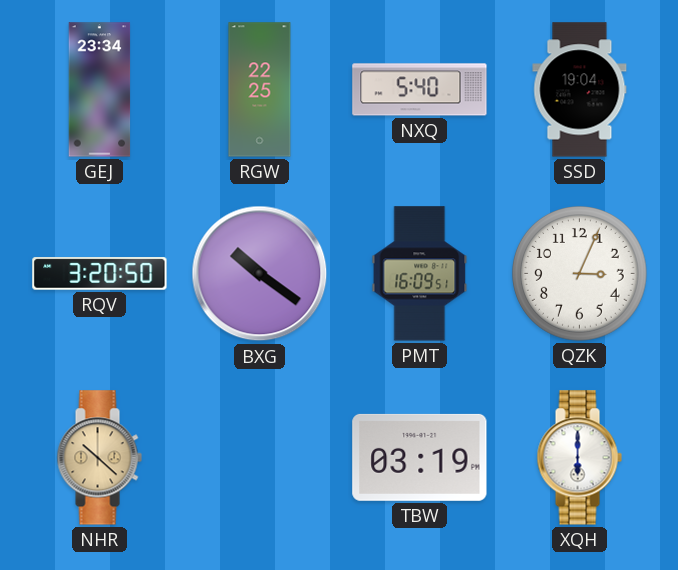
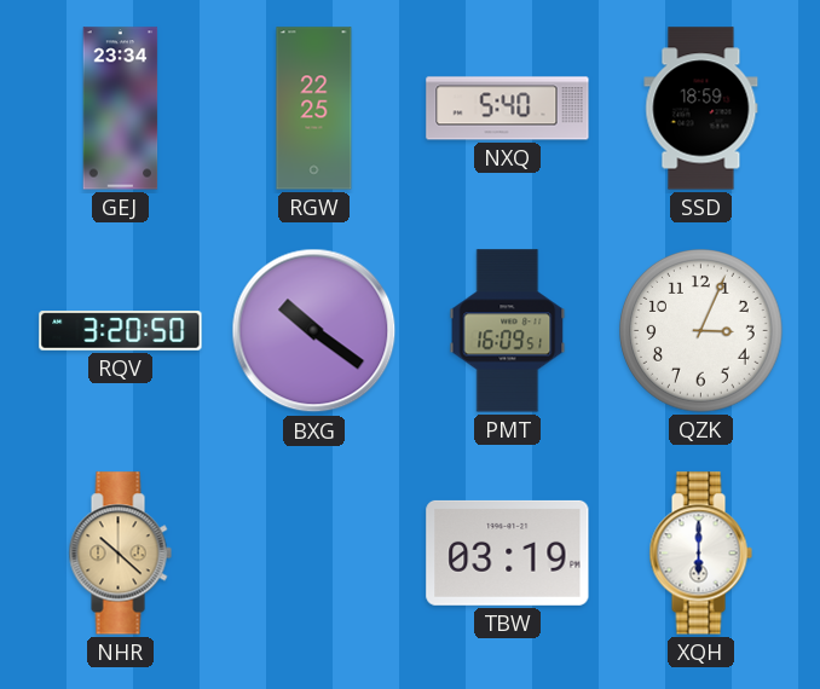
SSD: 19:04 -> 18:59 (701, 109)
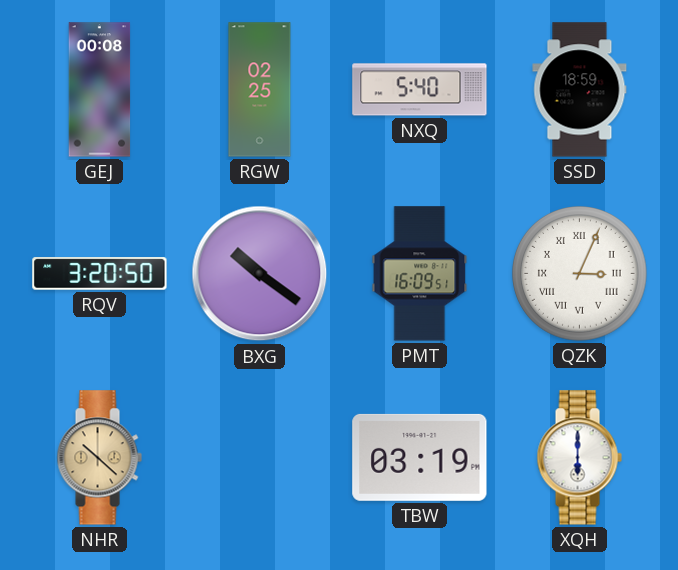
GEJ: 23:34 -> 00:08 (100, 90)
RGW: 22:25 -> 02:25 (260, 90)
QZK numerals: Arabic -> Roman (580, 274)
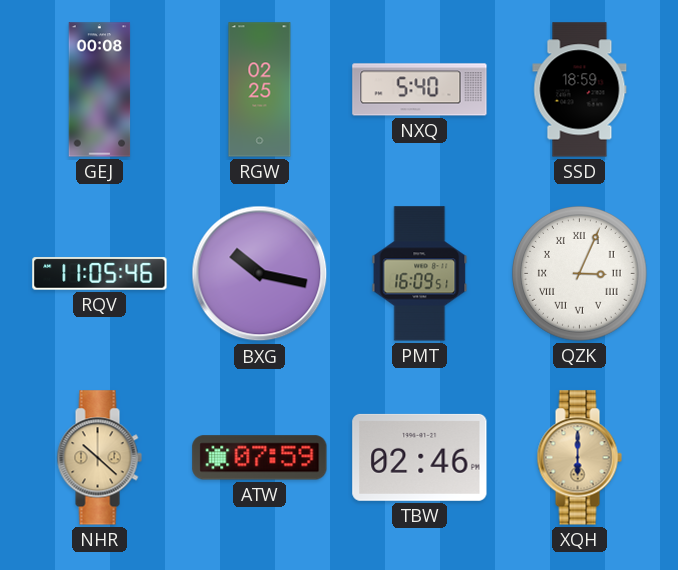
RQV: 3:20 -> 11:05 (100, 274)
BXG: 10:21 -> 10:17 (260, 274)
ATW: none -> 07:59 (260, 458)
TBW: 03:19 -> 02:46 (420, 457)
XQH dial: white -> champagne (579, 458)
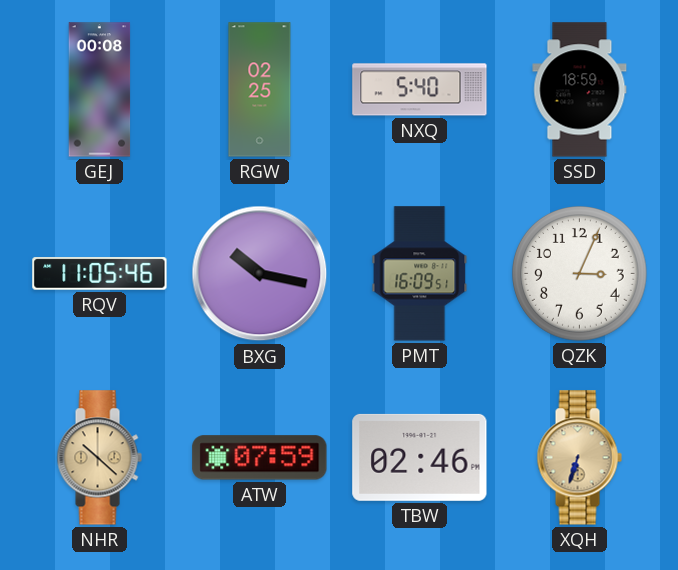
QZK numerals: Roman -> Arabic (580, 274)
XQH: 6:00 -> 6:33 (579, 458)
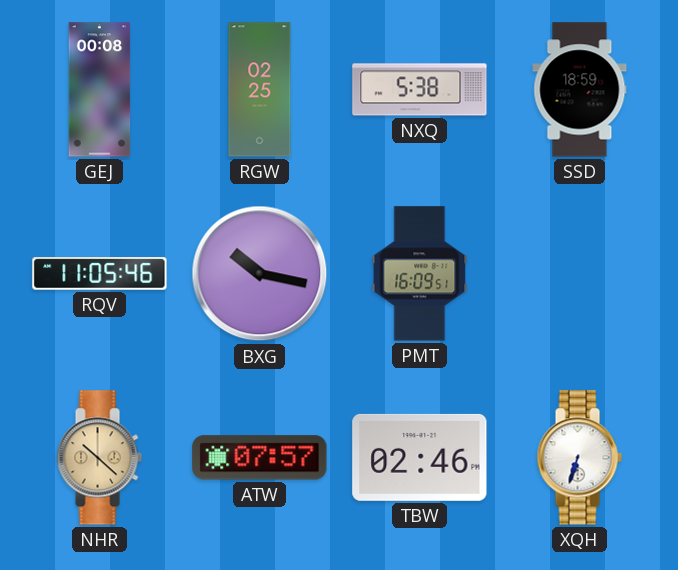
NXQ: 5:40 -> 5:38 (420, 90)
QZK: 3:04 -> none (580, 274)
ATW: 07:59 -> 07:57 (260, 458)
XQH dial: champagne -> white (579, 458)
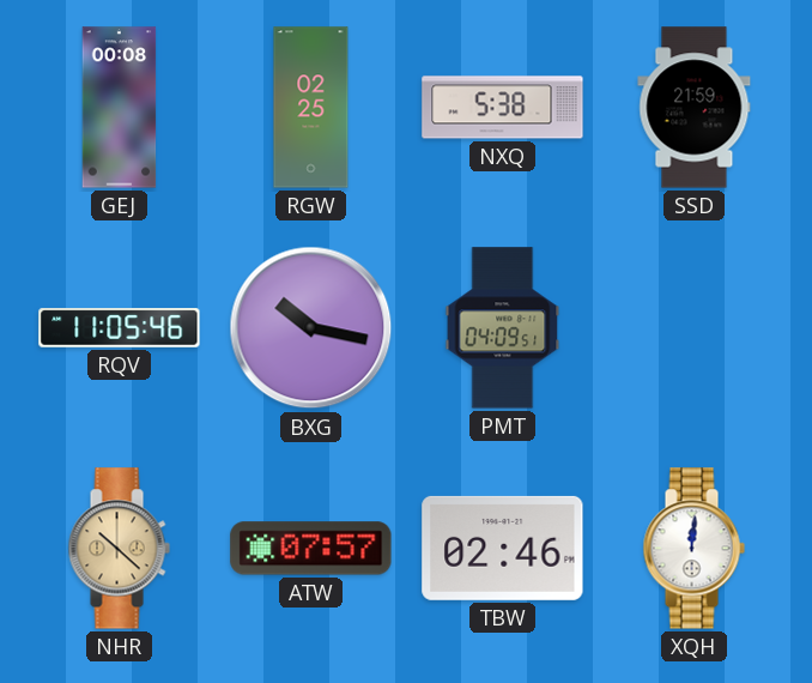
SSD: 18:59 -> 21:59 (695, 108)
PMT: 16:09 -> 04:09 (503, 328)
XQH: 6:33 -> 12:01 (693, 549)
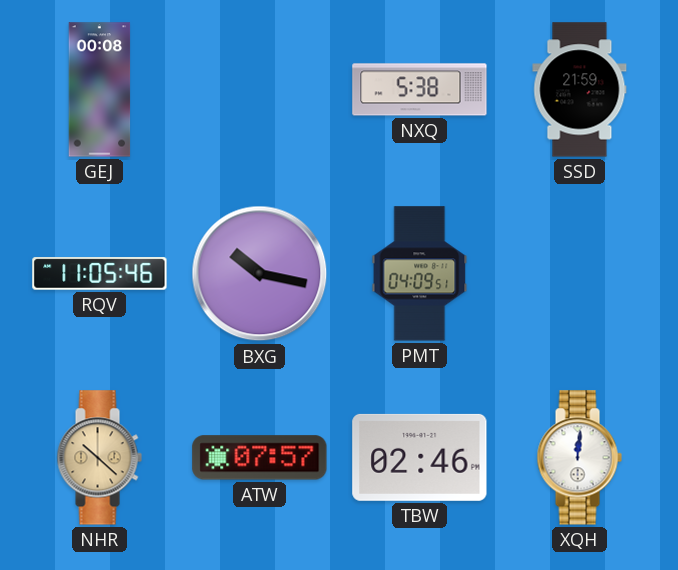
RGW: 02:25 -> none (311, 108)
